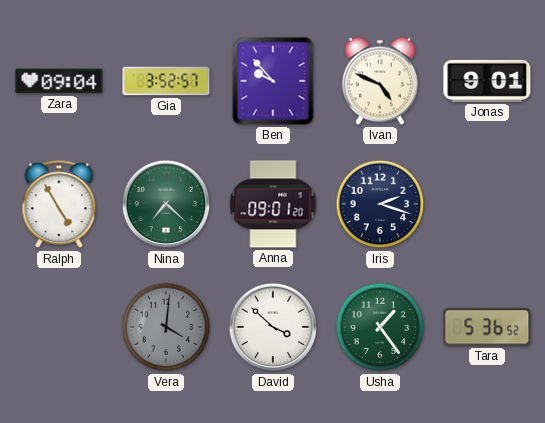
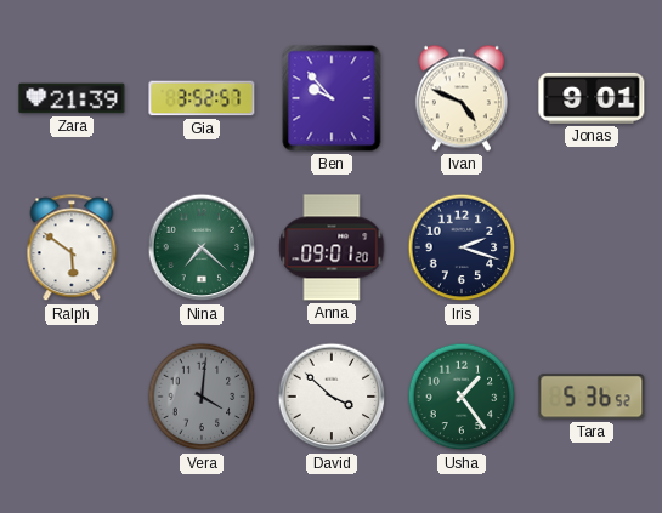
Zara: 09:04 -> 21:39 (72, 98)
Ralph: 4:55 -> 5:51 (72, 249)
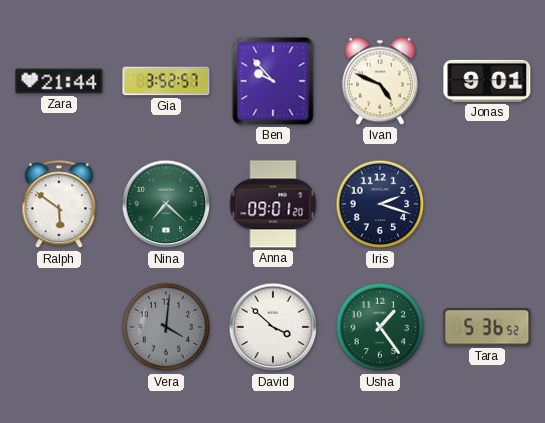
Zara: 21:39 -> 21:44 (59, 81)
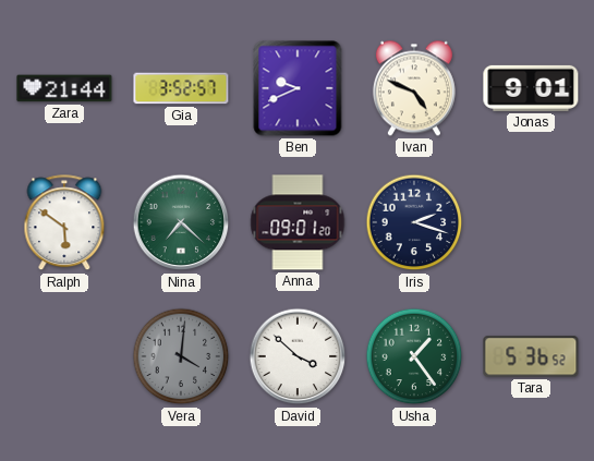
Ben: 9:53 -> 9:41 (298, 88)
